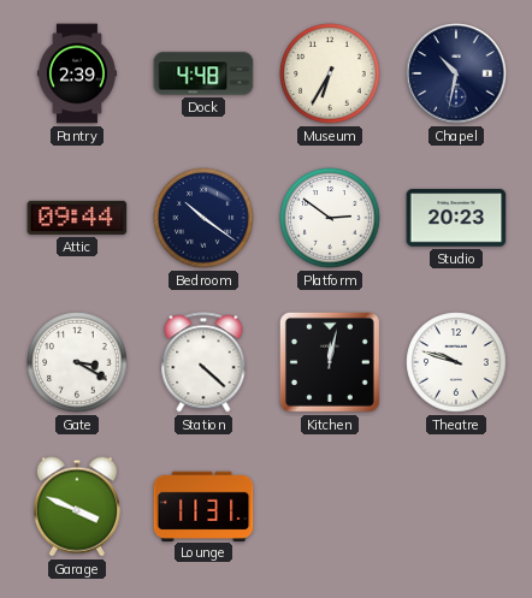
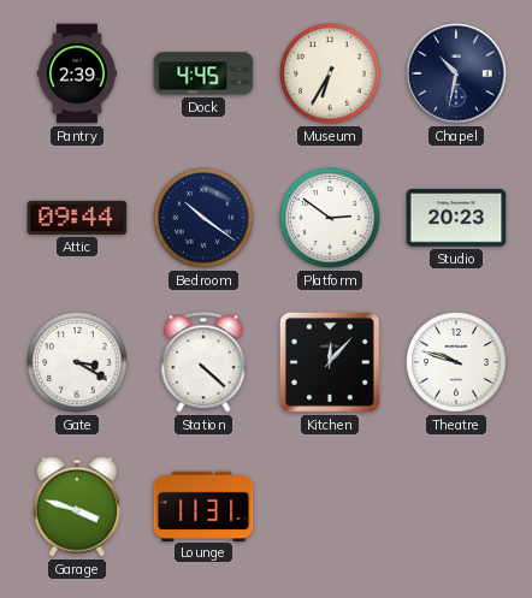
Dock: 4:48 -> 4:45 (203, 73)
Kitchen: 12:02 -> 12:07 (330, 362)
Garage: 3:49 -> 3:48 (77, 507)
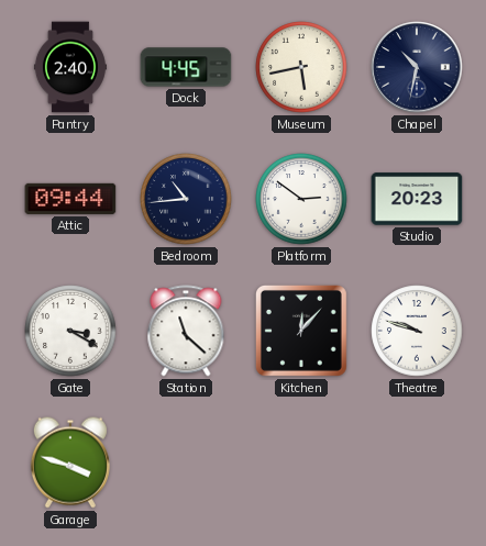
Pantry: 2:39 -> 2:40 (70, 67)
Museum: 6:35 -> 5:43 (301, 67)
Bedroom: 10:21 -> 10:44 (186, 199)
Station: 4:22 -> 11:22 (186, 331)
Lounge: 11:31 -> none (203, 505)
